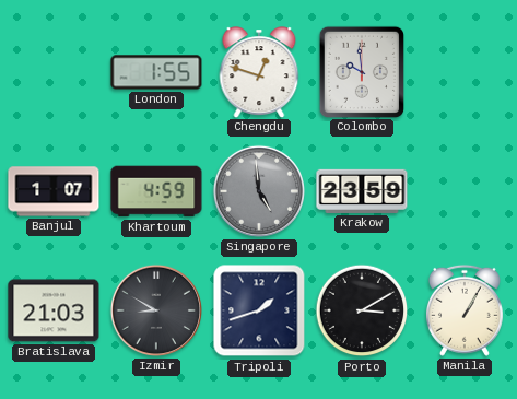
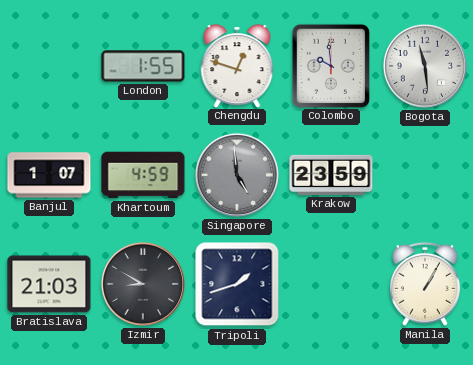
Bogota: none -> 11:29 (425, 66)
Porto: 3:10 -> none (362, 310)
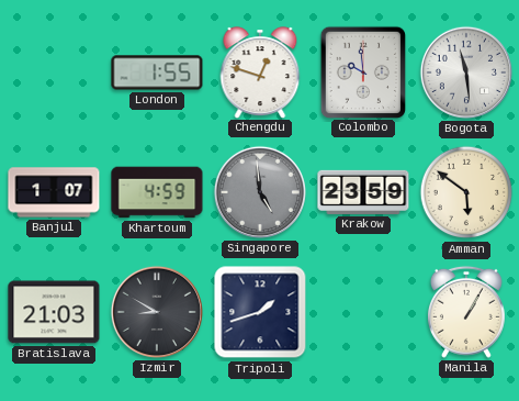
Amman: none -> 5:51 (466, 192)
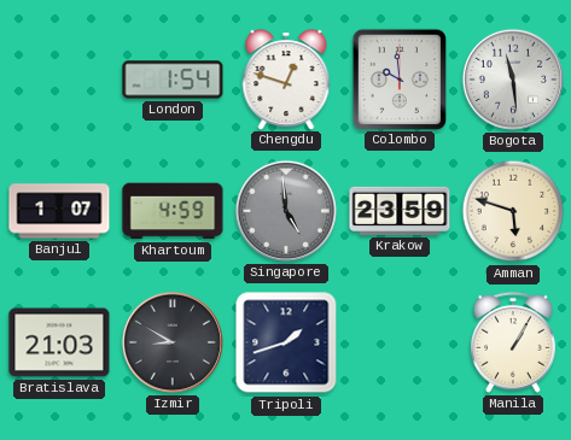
London: 1:55 -> 1:54 (173, 80)
Amman: 5:51 -> 5:48 (513, 211)
